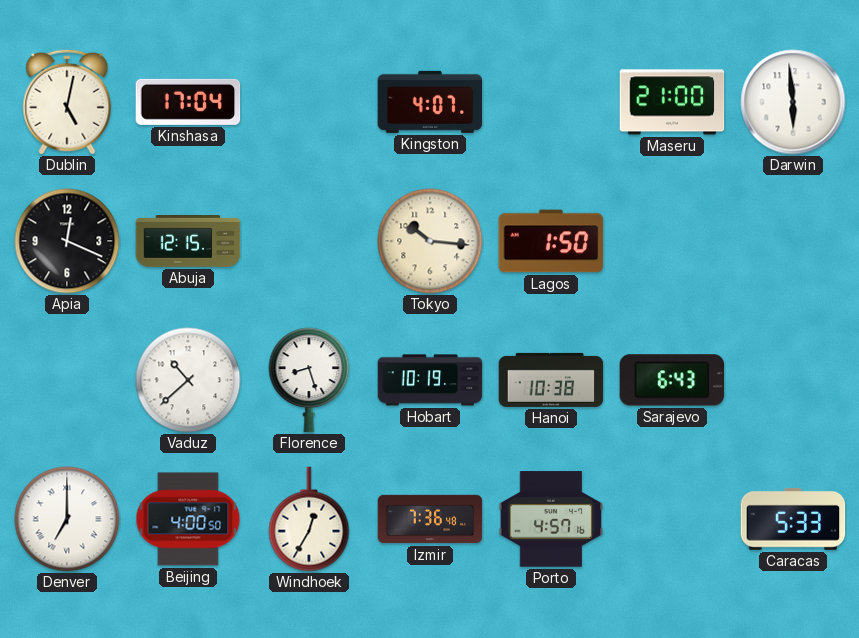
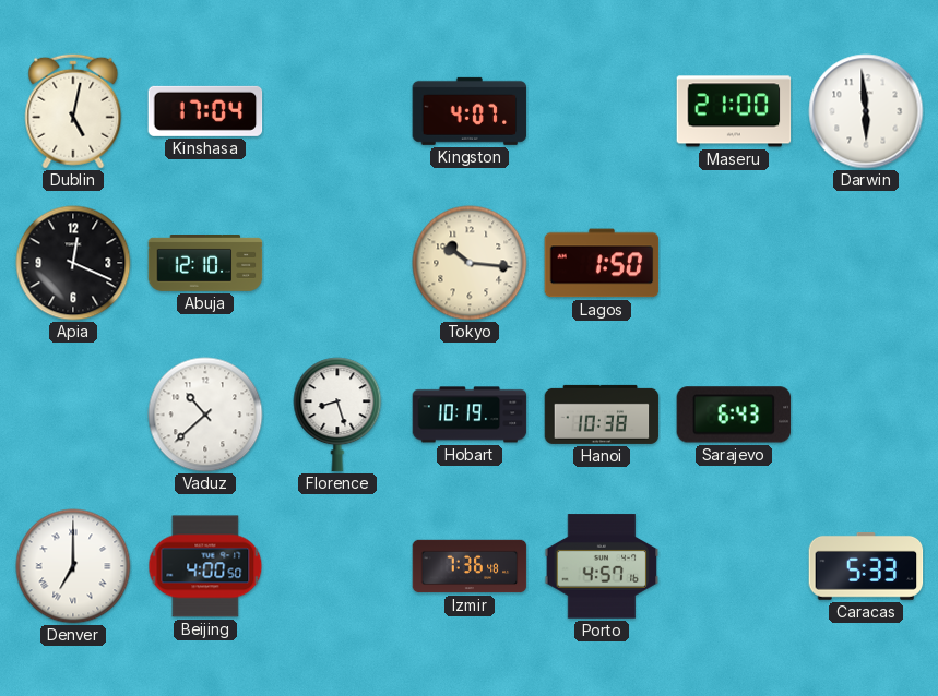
Abuja: 12:15 -> 12:10 (205, 264)
Windhoek: 12:35 -> none (309, 519)
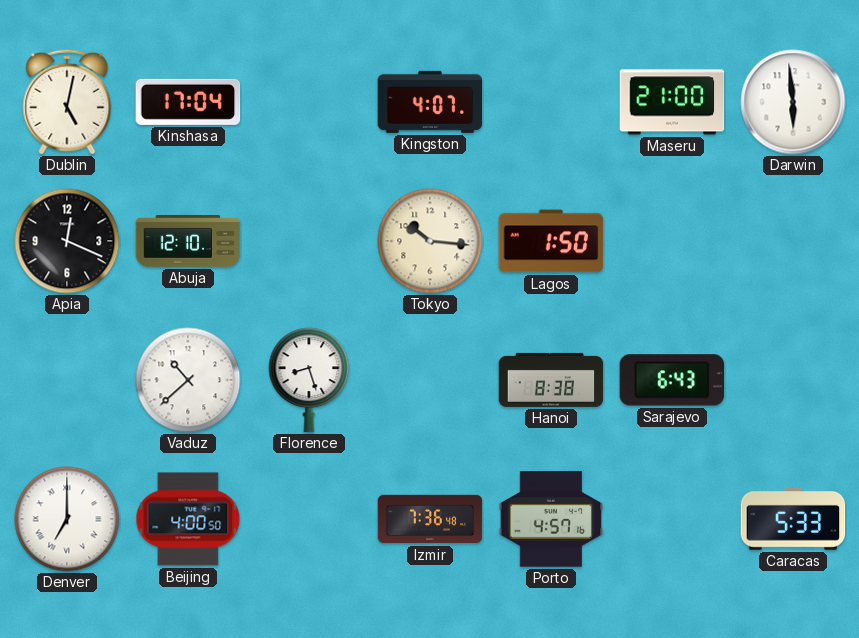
Hobart: 10:19 -> none (470, 415)
Hanoi: 10:38 -> 8:38 (551, 380)
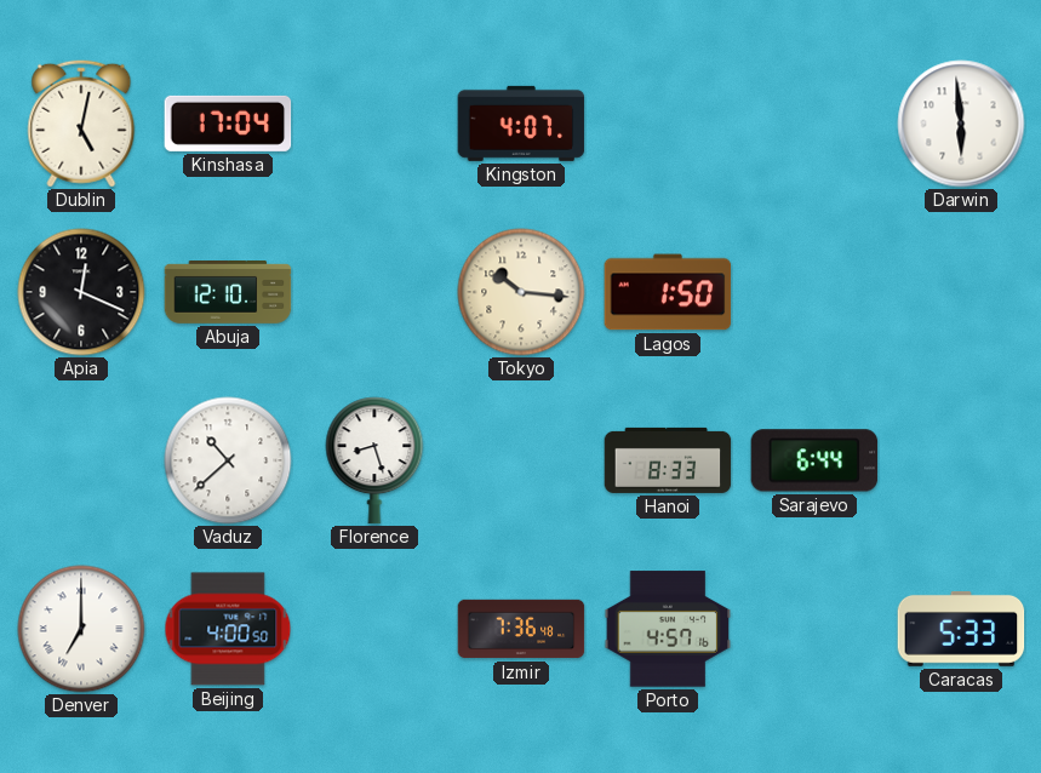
Maseru: 21:00 -> none (672, 102)
Hanoi: 8:38 -> 8:33 (668, 460)
Sarajevo: 6:43 -> 6:44 (814, 460)
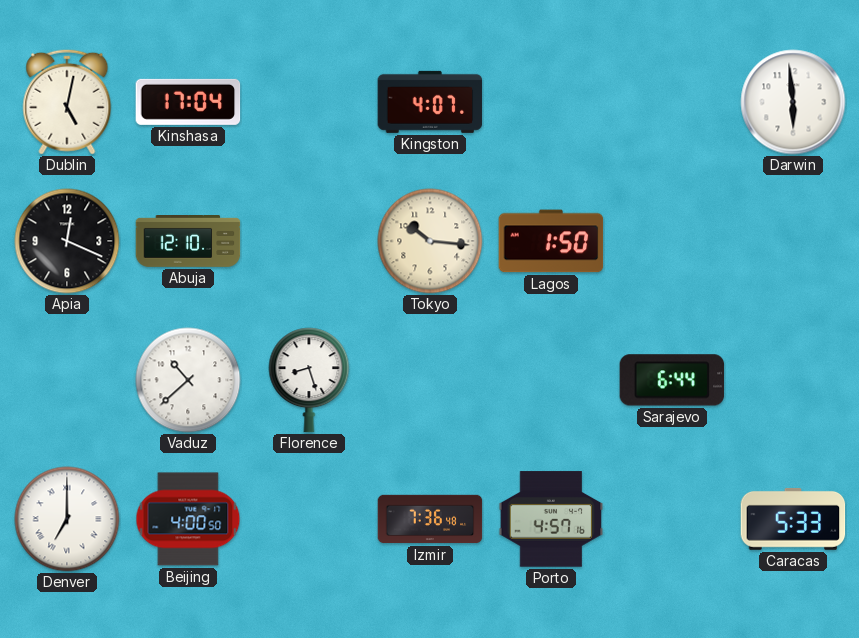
Hanoi: 8:33 -> none (668, 460)
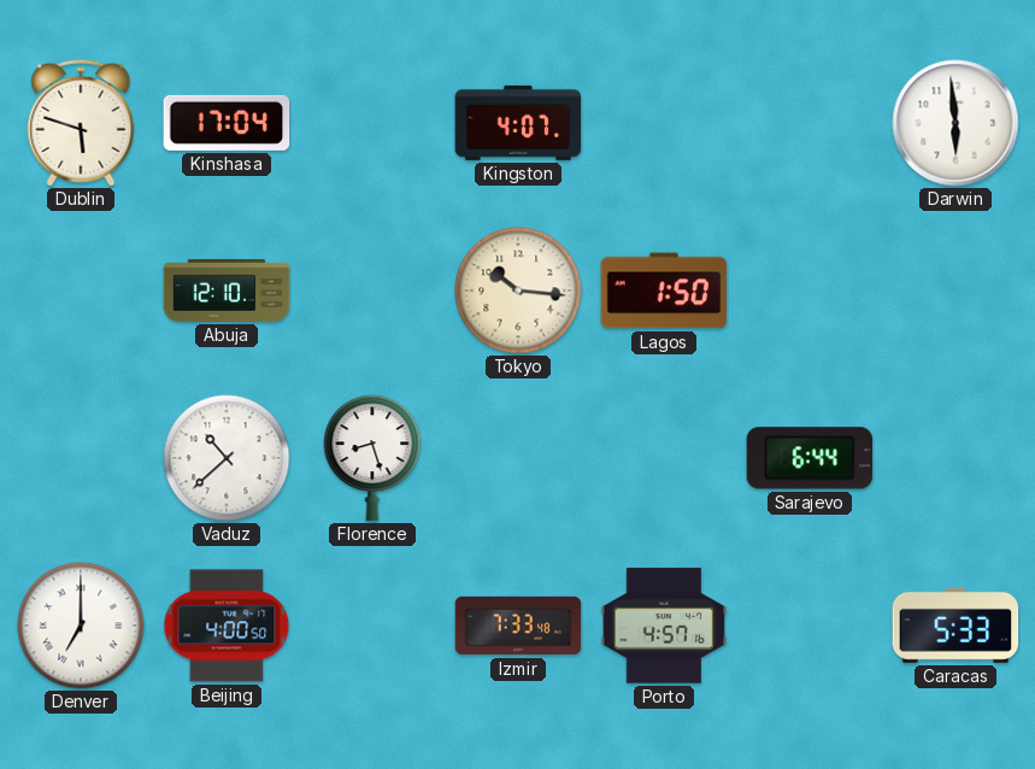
Dublin: 5:02 -> 5:48 (81, 123)
Apia: 12:19 -> none (67, 241)
Izmir: 7:36 -> 7:33 (518, 626)
